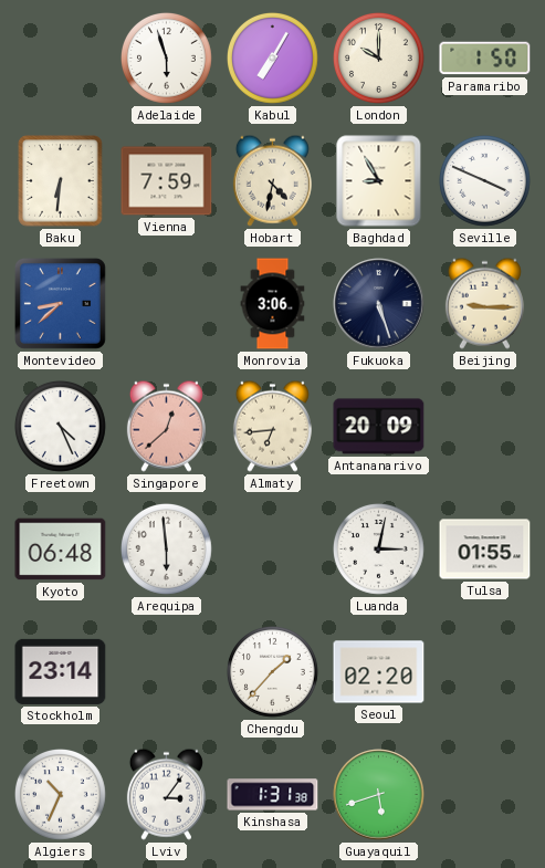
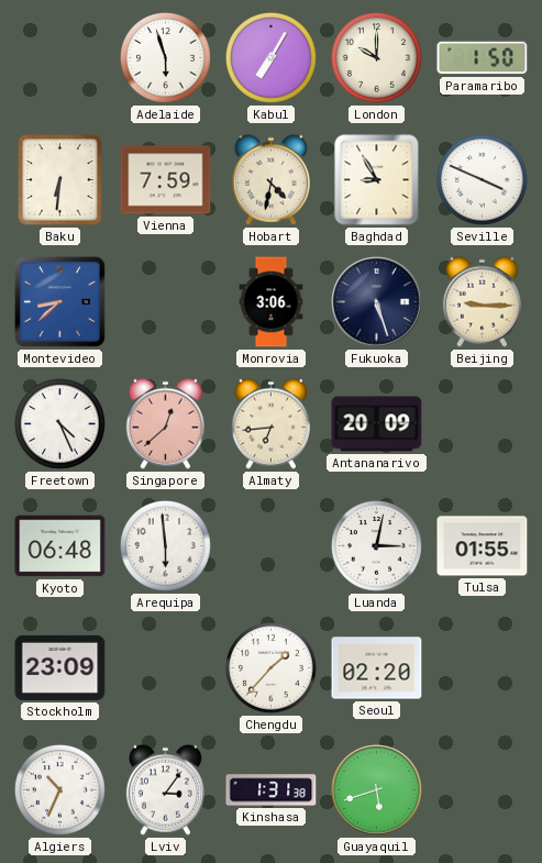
Stockholm: 23:14 -> 23:09 (60, 667)
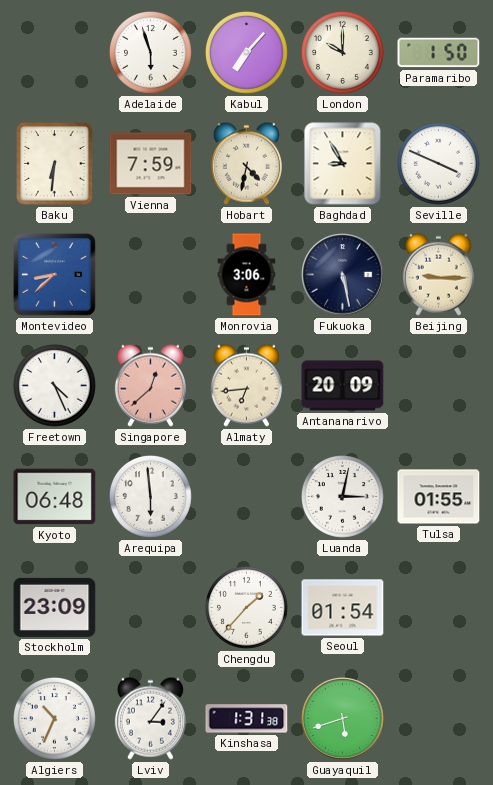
Kabul: 7:05 -> 7:07 (247, 53)
Fukuoka: 5:27 -> 5:28 (343, 275)
Seoul: 02:20 -> 01:54 (343, 608)
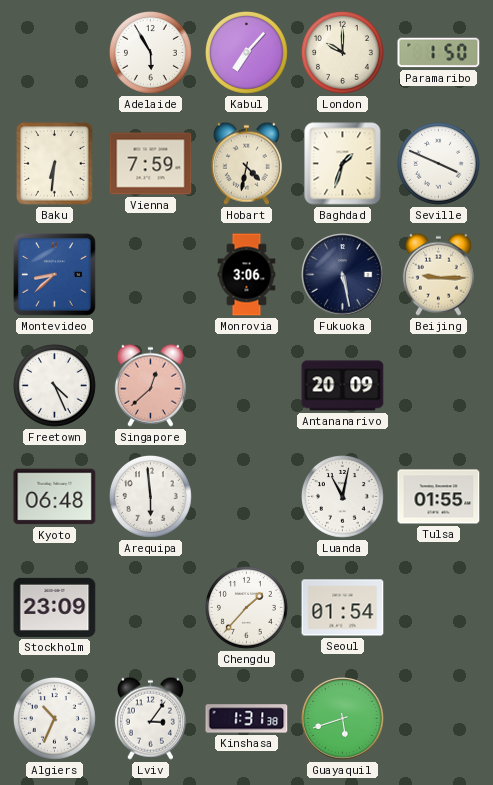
Adelaide: 5:57 -> 5:55 (151, 53)
Baghdad: 8:55 -> 1:33 (343, 164)
Almaty: 6:44 -> none (246, 385)
Luanda: 3:02 -> 11:02 (343, 497)
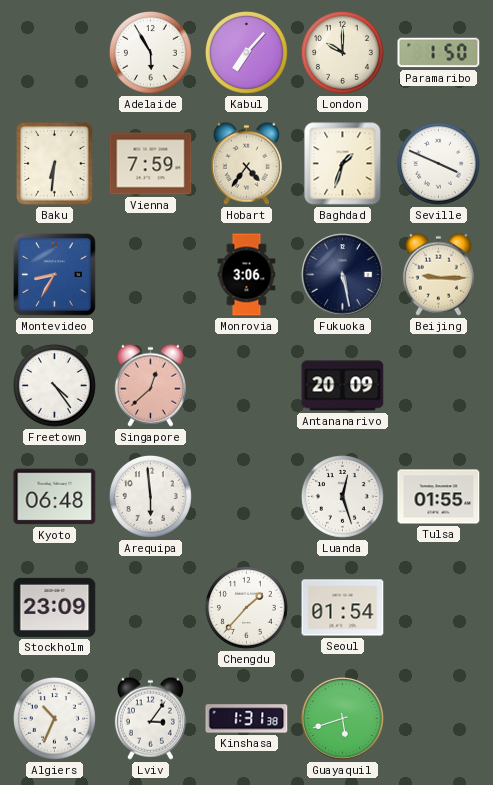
Hobart: 4:32 -> 4:36 (246, 163)
Montevideo: 8:38 -> 8:35 (55, 275)
Freetown: 4:26 -> 4:24 (55, 386)
Luanda: 11:02 -> 12:27 (343, 497)
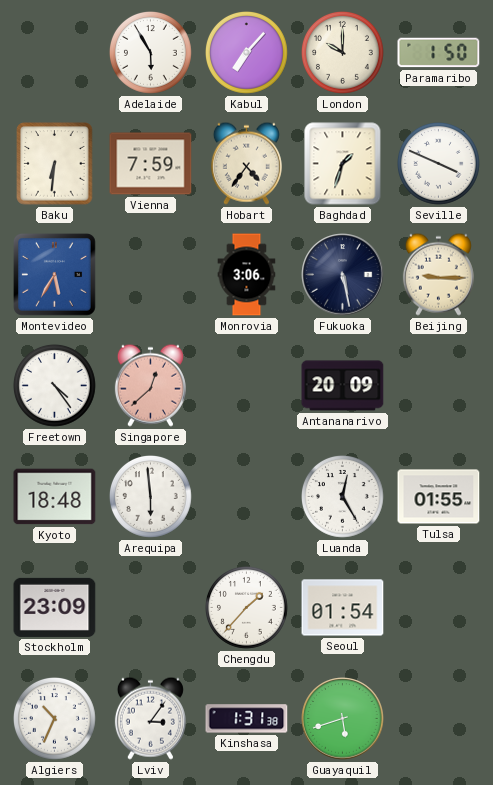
Montevideo: 8:35 -> 5:35 (55, 275)
Kyoto: 06:48 -> 18:48 (55, 497)
Luanda: 12:27 -> 12:25 (343, 497)
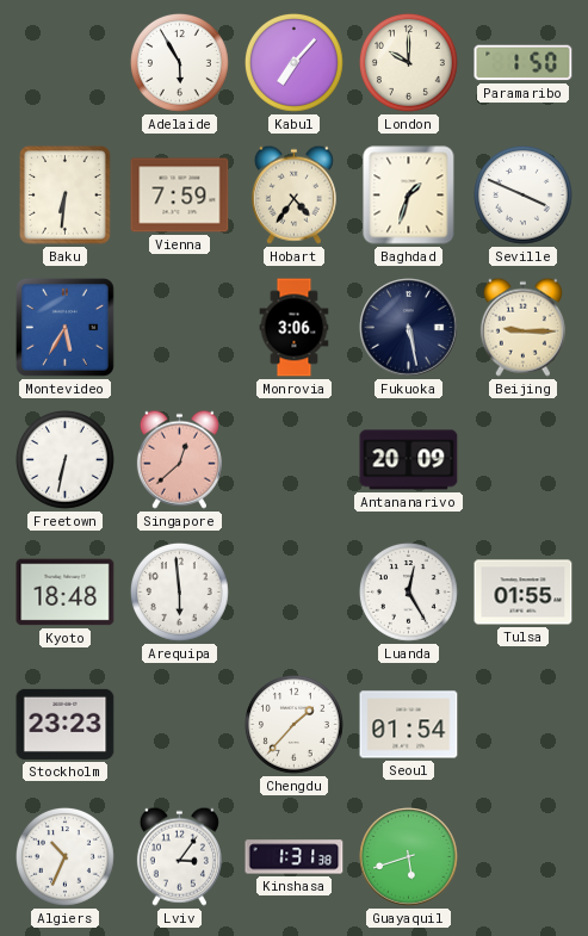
Freetown: 4:24 -> 6:32 (66, 460)
Stockholm: 23:09 -> 23:23 (66, 724)
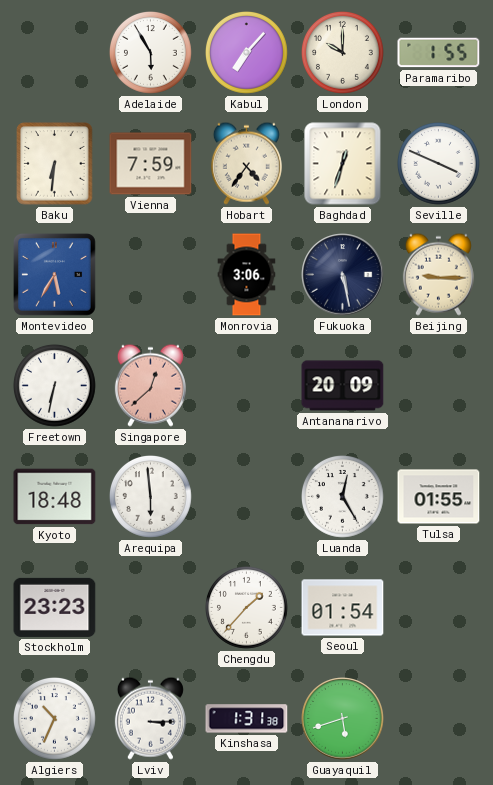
Paramaribo: 1:50 -> 1:55 (439, 53)
Baghdad: 1:33 -> 12:33 (343, 164)
Lviv: 3:06 -> 3:15 (150, 718)
